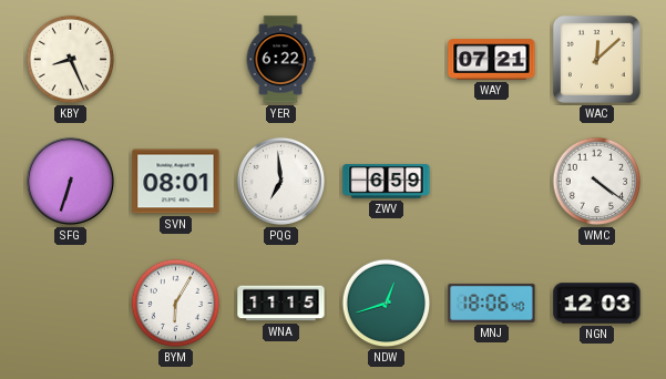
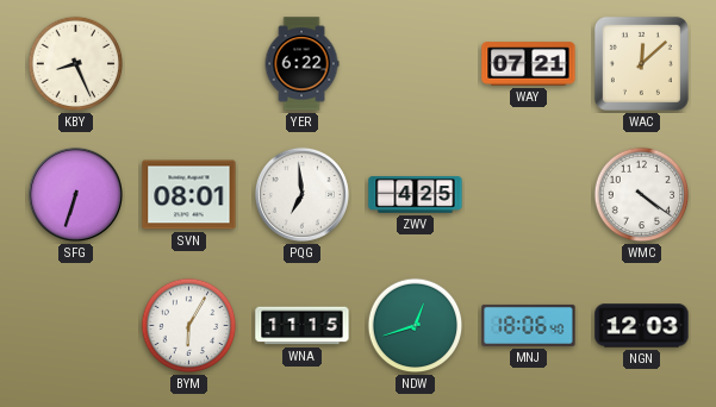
ZWV: 6:59 -> 4:25 (416, 195)
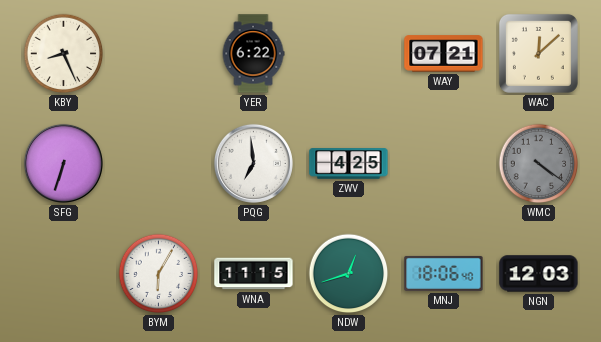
SVN: 08:01 -> none (189, 195)
WMC dial: white -> grey (539, 164)
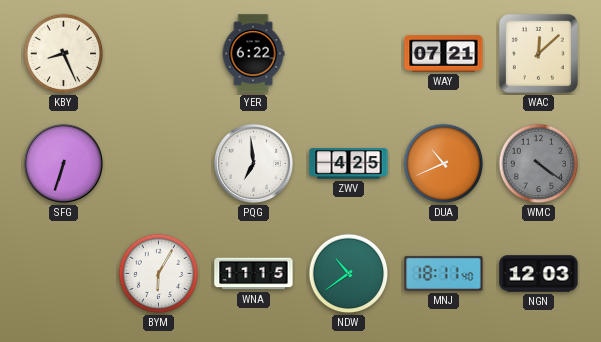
DUA: none -> 10:41 (444, 164)
NDW: 12:42 -> 10:39 (349, 274)
MNJ: 18:06 -> 18:11 (444, 273)
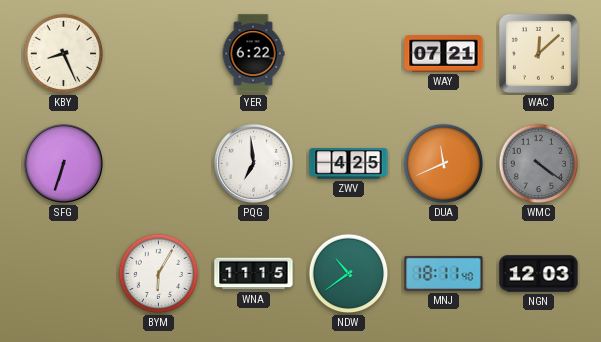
DUA: 10:41 -> 11:41 (444, 164)
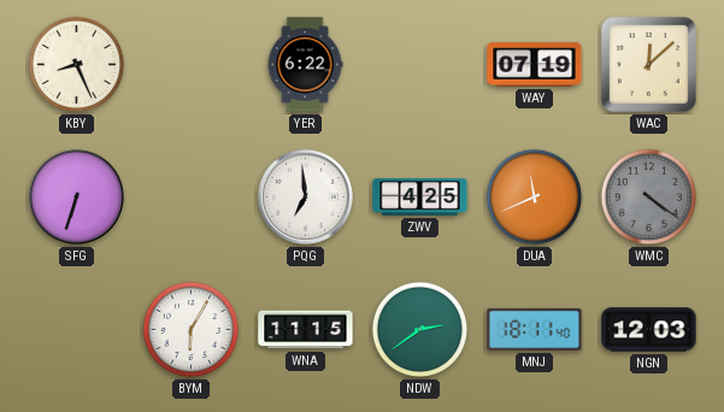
WAY: 07:21 -> 07:19 (535, 65)
NDW: 10:39 -> 2:39 (420, 330)
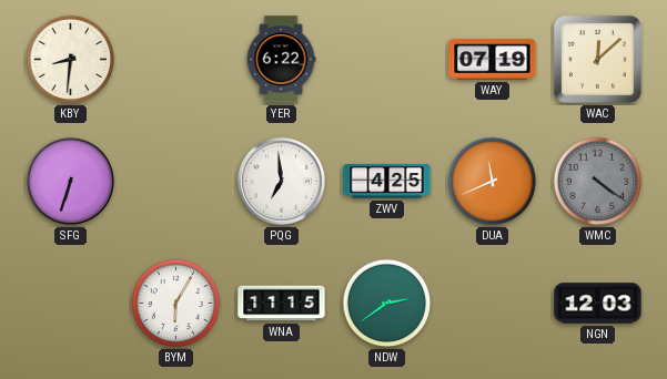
KBY: 8:26 -> 8:31 (71, 60)
MNJ: 18:11 -> none (535, 329)
